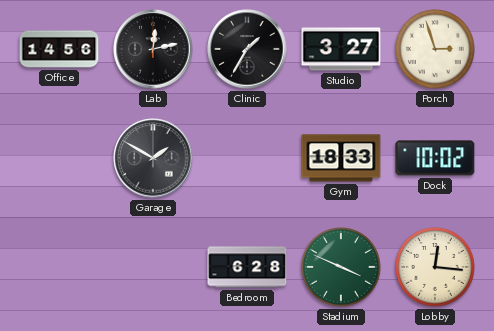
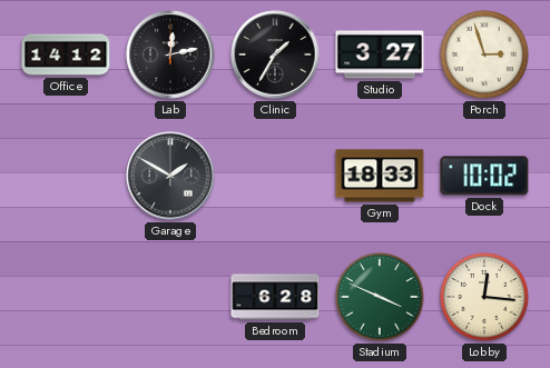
Office: 14:56 -> 14:12 (66, 54)
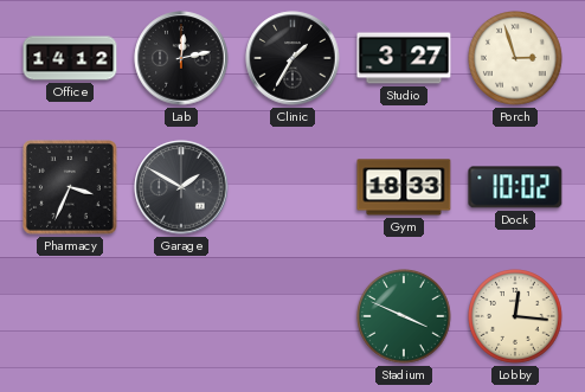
Pharmacy: none -> 3:34 (71, 188)
Bedroom: 6:28 -> none (275, 297)
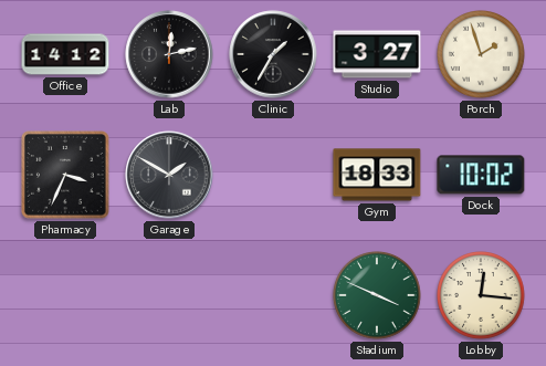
Porch: 2:57 -> 1:57 (482, 55)
